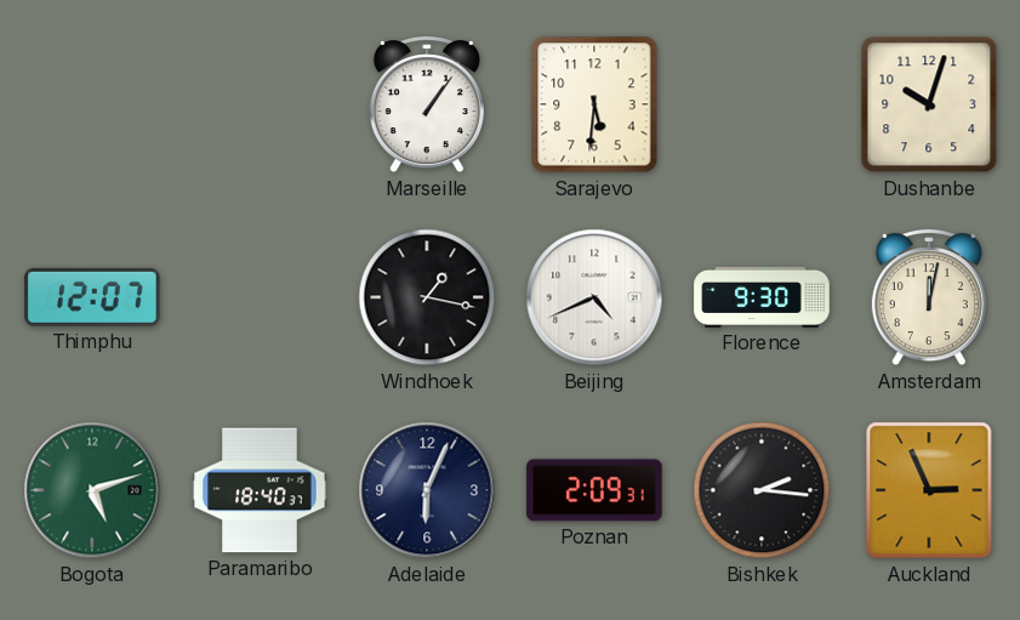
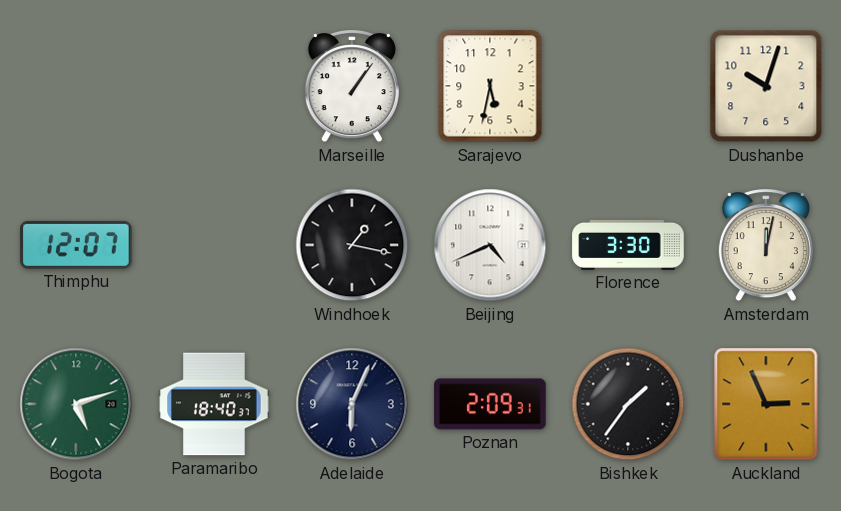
Sarajevo: 5:31 -> 5:32 (490, 86)
Florence: 9:30 -> 3:30 (628, 245)
Bishkek: 2:16 -> 1:36 (628, 404)
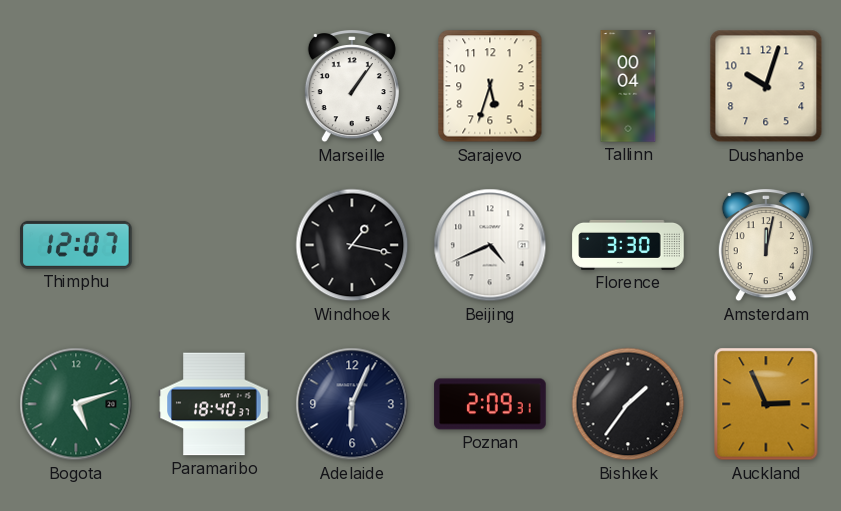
Sarajevo: 5:32 -> 5:33 (490, 86)
Tallinn: none -> 00:04 (628, 86)
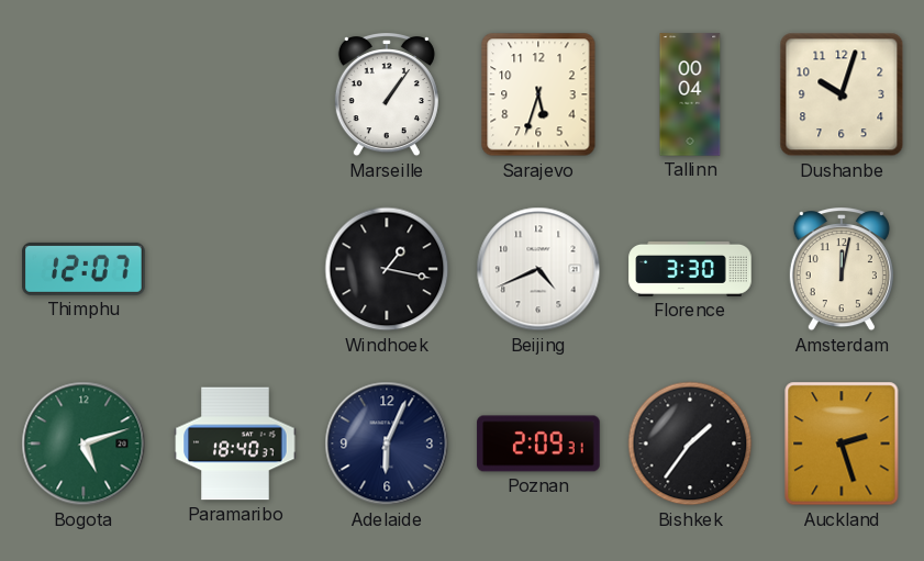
Auckland: 2:56 -> 2:27 (842, 444)
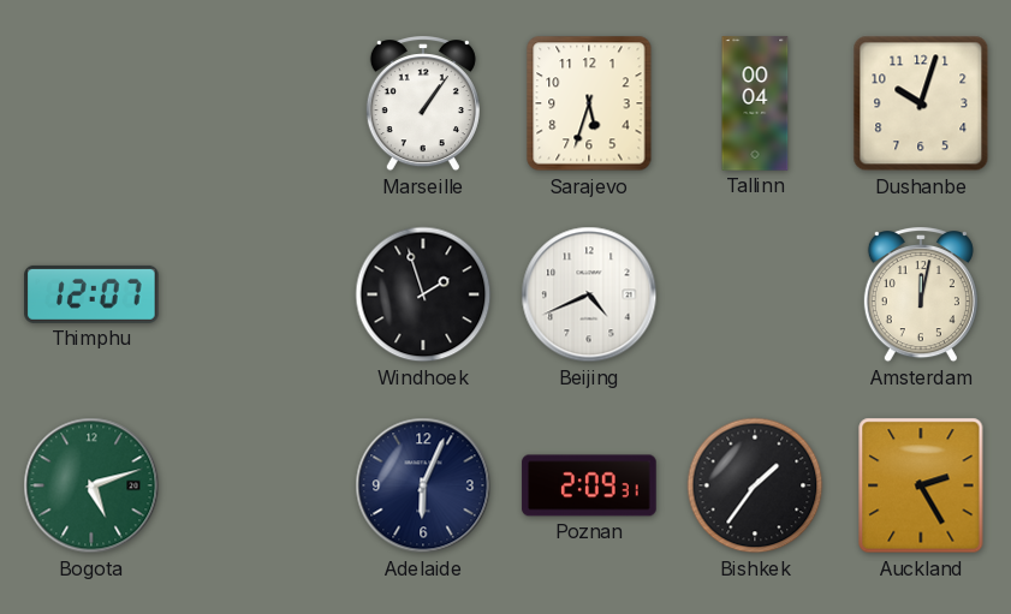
Windhoek: 1:17 -> 1:57 (423, 294)
Florence: 3:30 -> none (690, 269)
Paramaribo: 18:40 -> none (235, 444)
Auckland: 2:27 -> 2:25 (921, 485)
